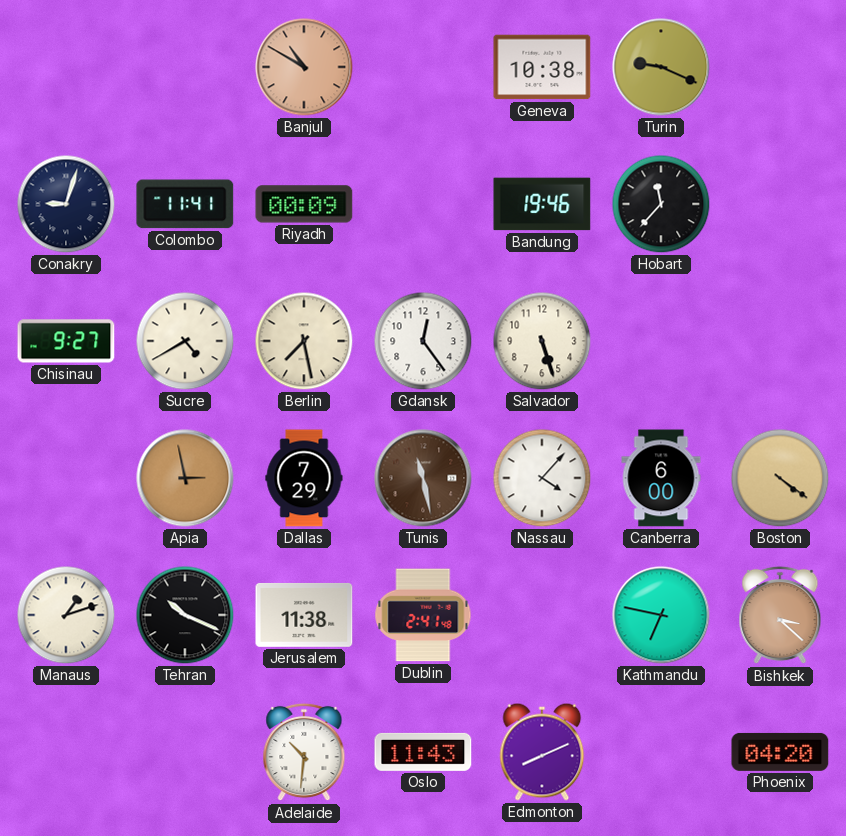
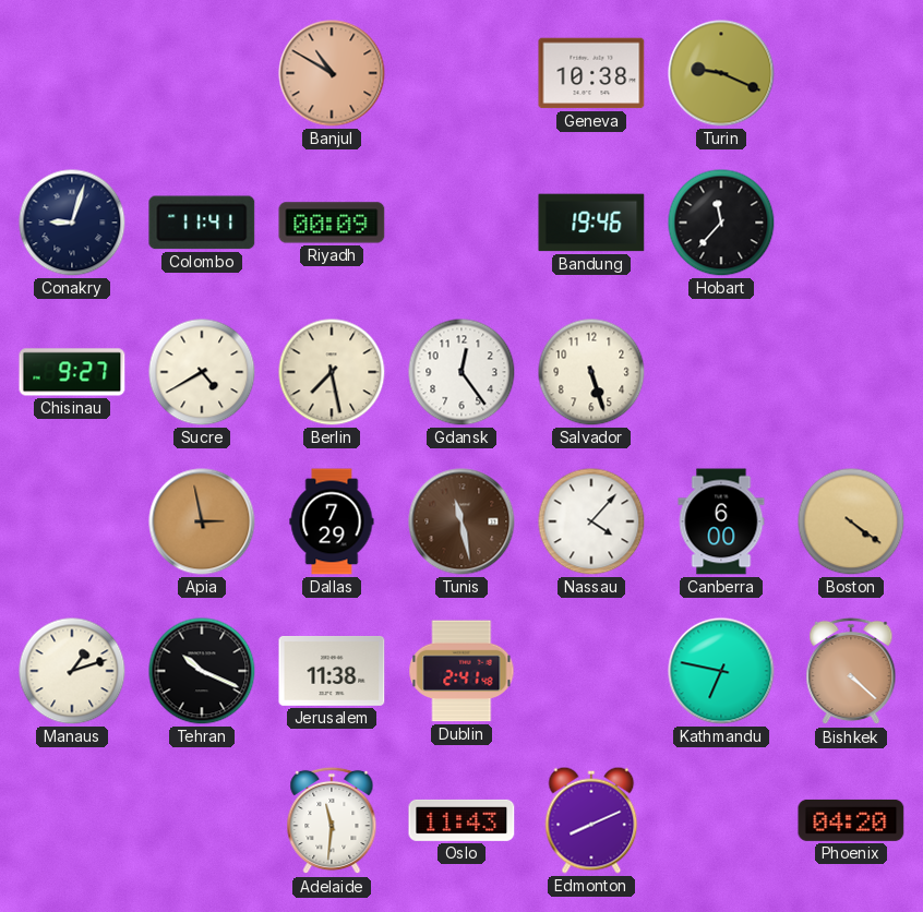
Bishkek: 3:22 -> 4:22 (851, 671)
Adelaide: 10:31 -> 11:31 (332, 820)
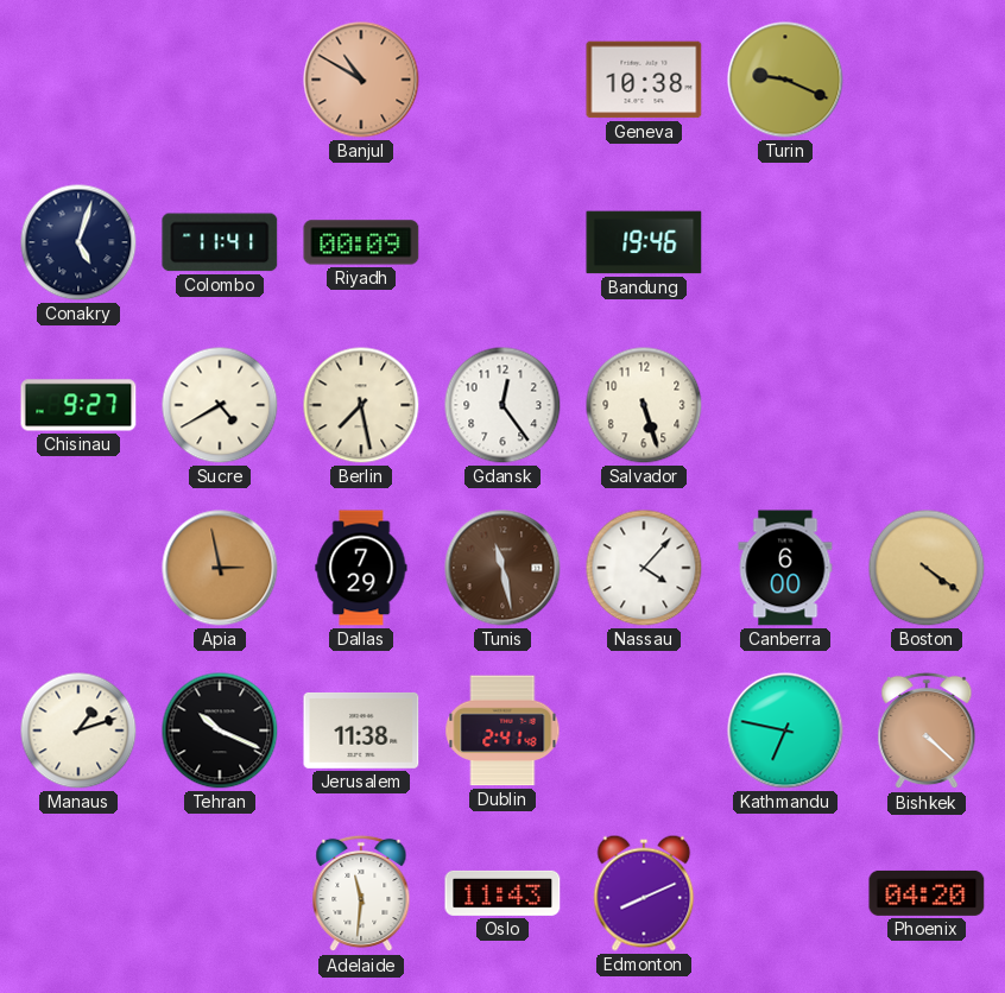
Conakry: 9:03 -> 5:03 (78, 242)
Hobart: 11:37 -> none (721, 223)
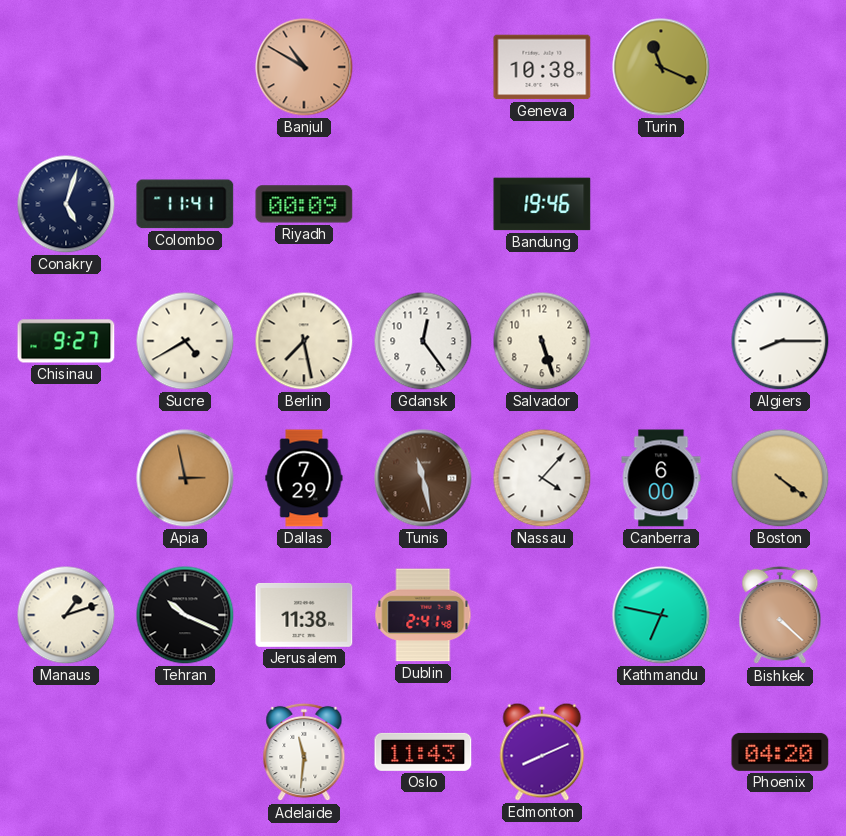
Turin: 9:19 -> 11:19 (661, 67)
Algiers: none -> 8:15 (780, 341)
